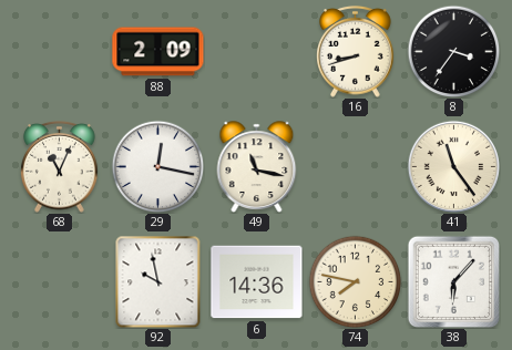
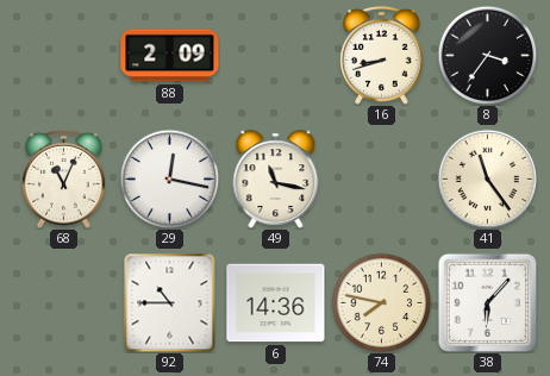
92: 9:58 -> 10:45 (170, 302)
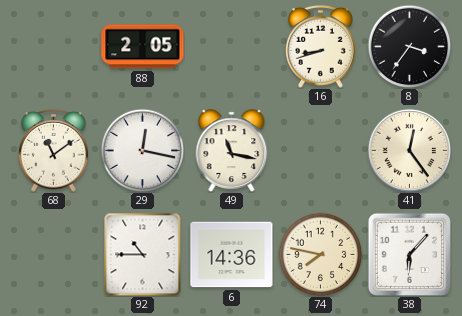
88: 2:09 -> 2:05 (143, 47)
68: 11:04 -> 11:09 (54, 151)
41: 11:24 -> 12:24 (409, 150)
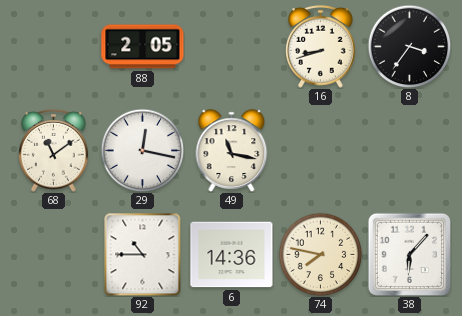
41: 12:24 -> none (409, 150)
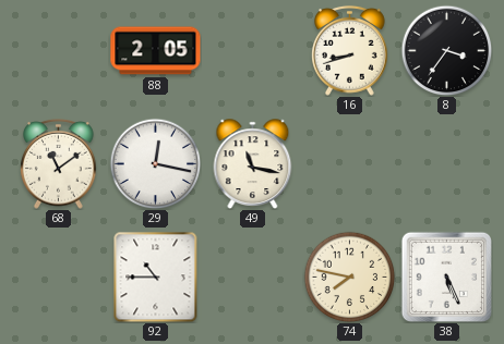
6: 14:36 -> none (232, 255)
38: 6:07 -> 5:26 (446, 277)
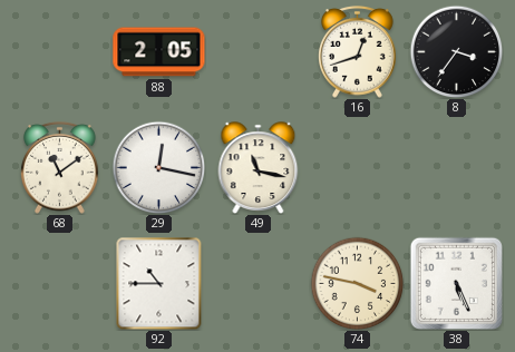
16: 8:42 -> 12:42 (358, 52)
74: 7:47 -> 3:47 (357, 283)
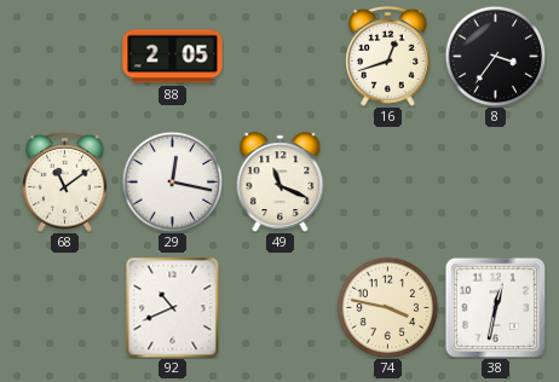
49: 11:17 -> 11:19 (281, 183)
92: 10:45 -> 10:41 (173, 307)
38: 5:26 -> 12:32 (495, 307)
